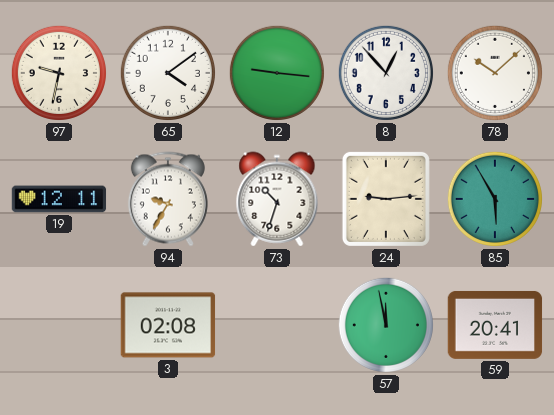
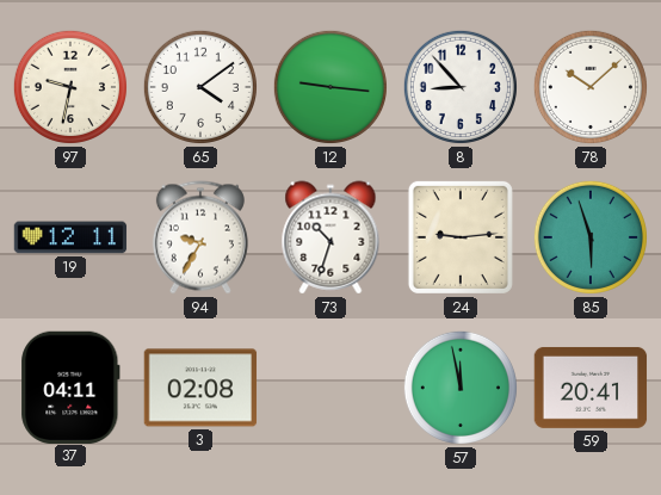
8: 12:53 -> 8:53 (461, 87)
85: 5:55 -> 5:57 (591, 237)
37: none -> 04:11 (70, 386)
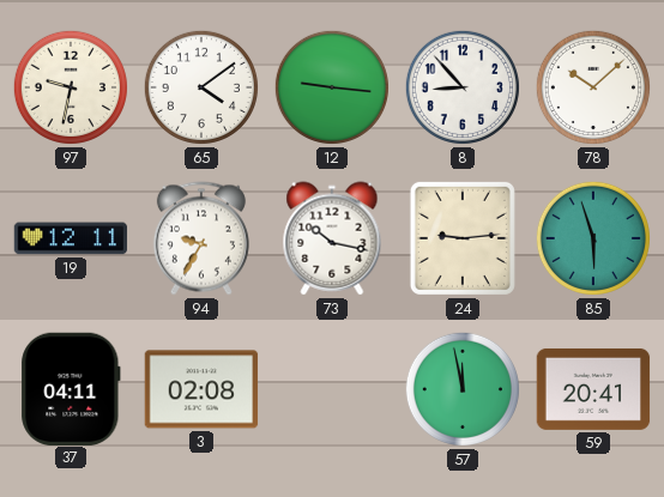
73: 10:33 -> 10:17 (332, 238)
